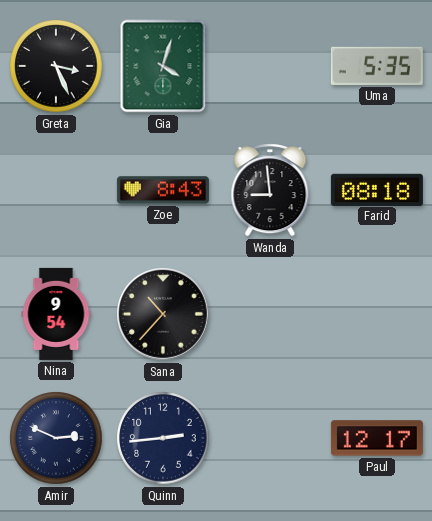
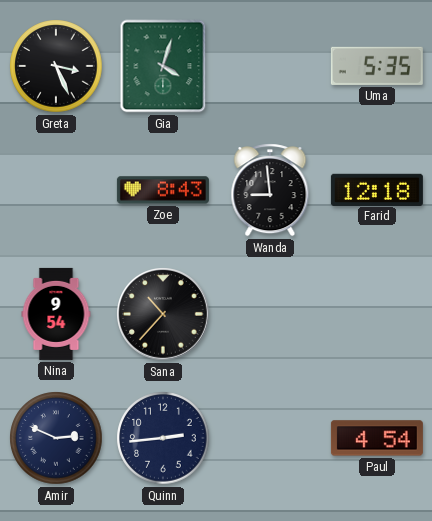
Farid: 08:18 -> 12:18 (377, 189)
Paul: 12:17 -> 4:54 (377, 438)
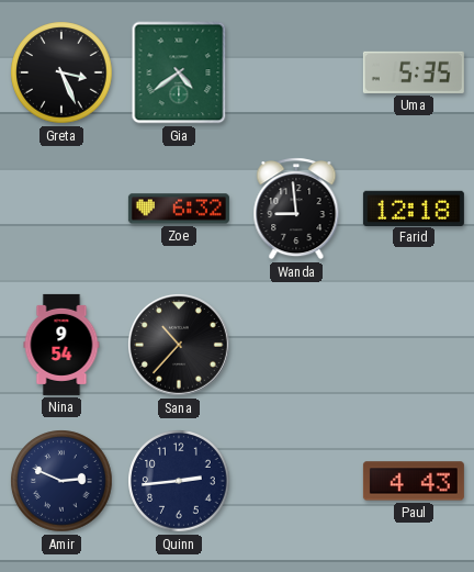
Gia: 4:03 -> 4:39 (179, 72)
Zoe: 8:43 -> 6:32 (179, 209)
Paul: 4:54 -> 4:43 (414, 481)
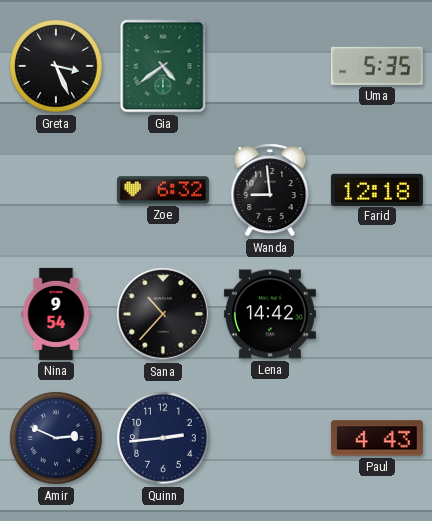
Lena: none -> 14:42 (270, 314)
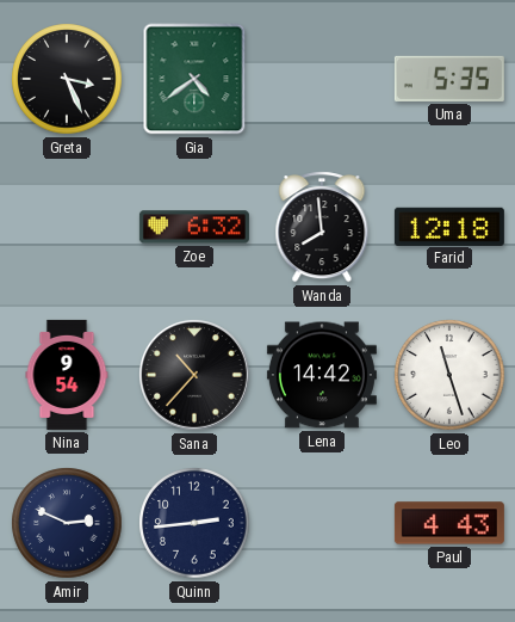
Wanda: 8:59 -> 7:59 (322, 227)
Leo: none -> 11:27 (449, 375)
